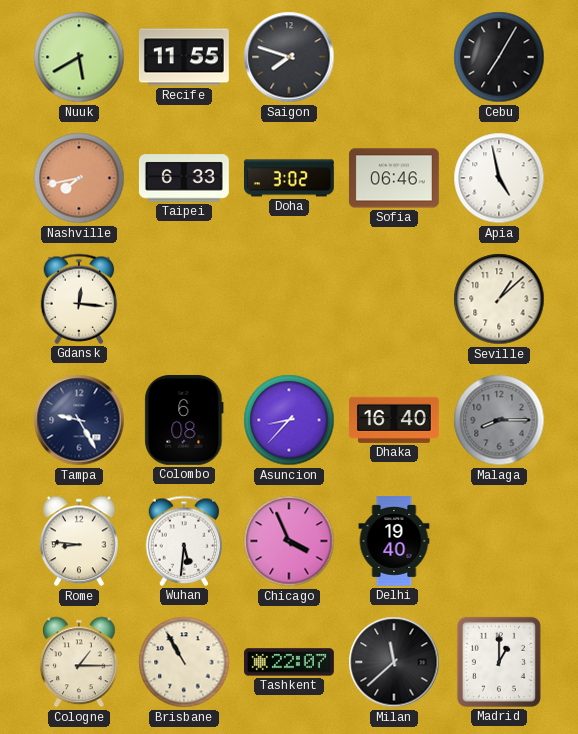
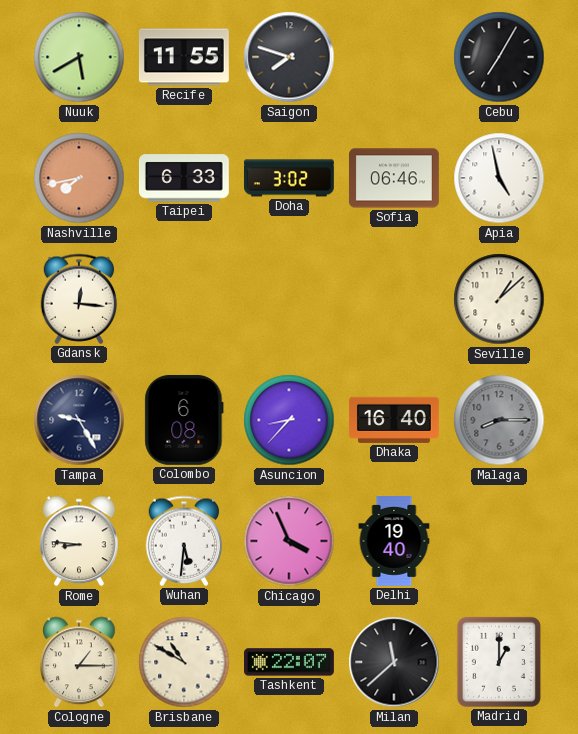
Brisbane: 10:55 -> 10:50 (184, 662)
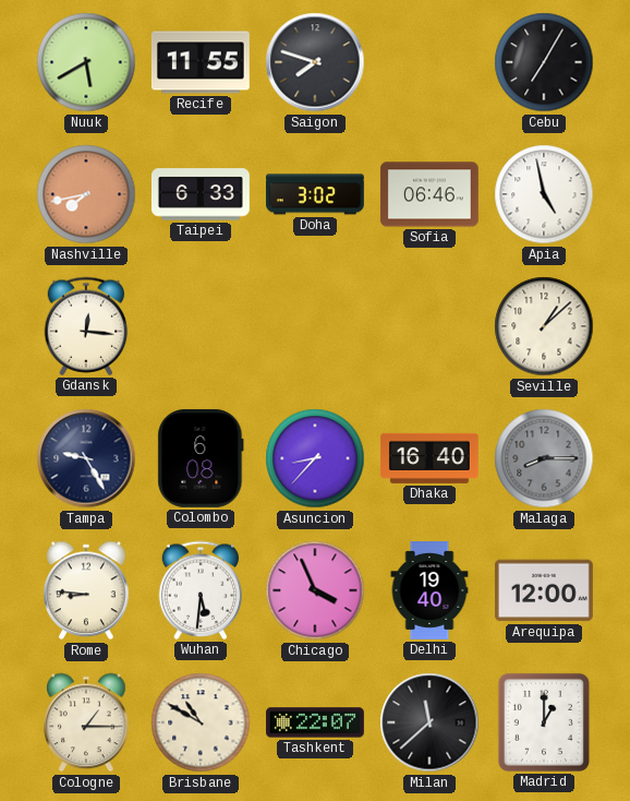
Arequipa: none -> 12:00 (544, 590)
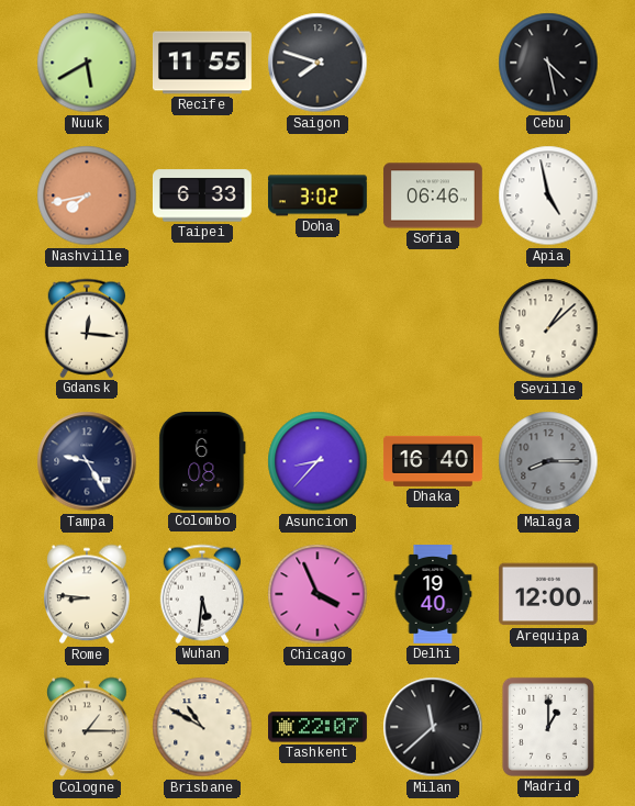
Cebu: 7:05 -> 4:28 (548, 63)
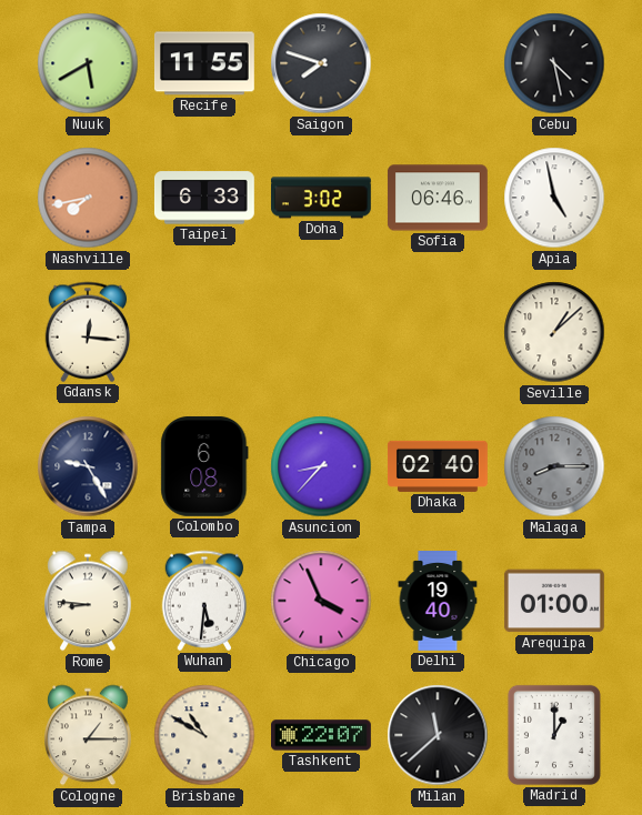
Dhaka: 16:40 -> 02:40 (438, 466)
Arequipa: 12:00 -> 01:00 (554, 601)
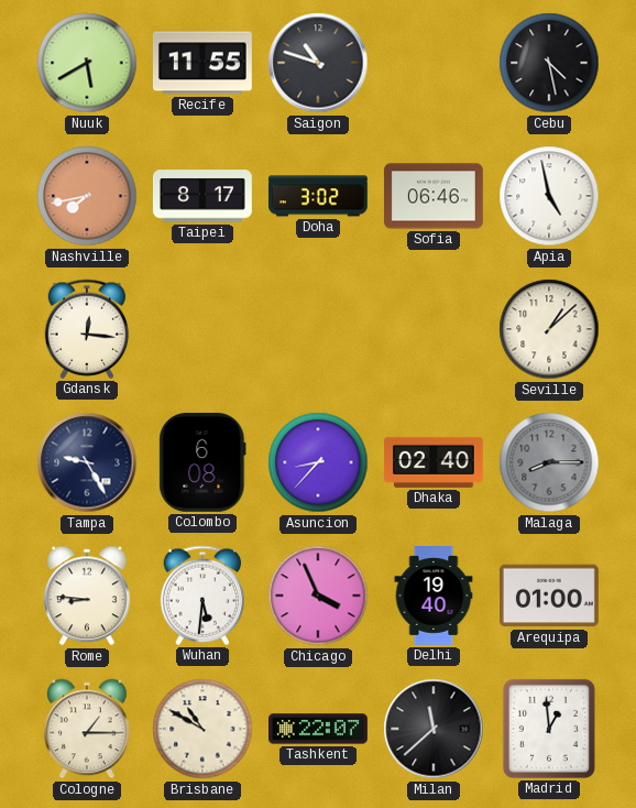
Saigon: 7:48 -> 10:48 (318, 63)
Taipei: 6:33 -> 8:17 (202, 196)
Madrid: 1:00 -> 12:59 (549, 729)
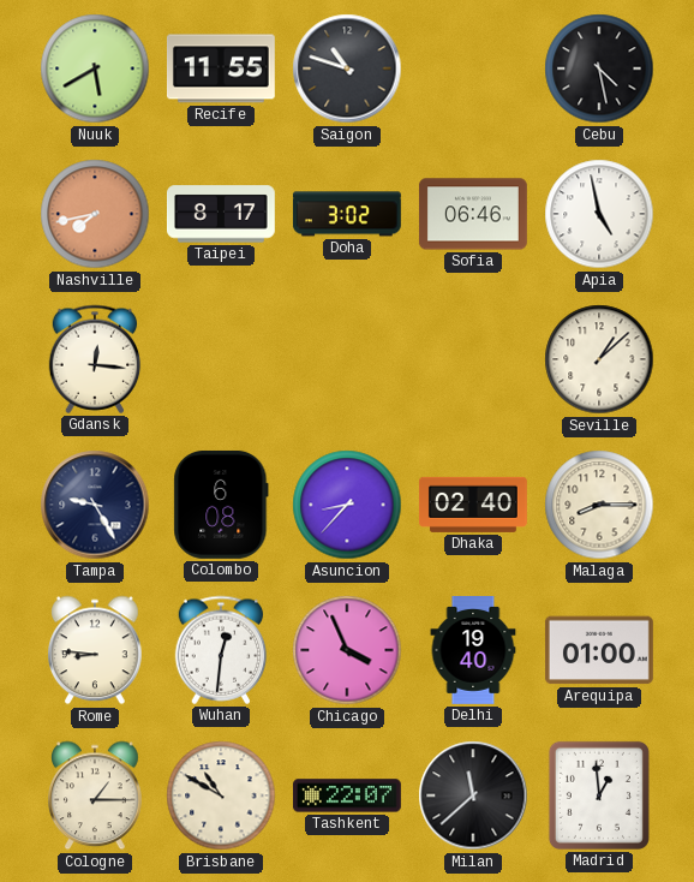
Malaga dial: grey -> cream (599, 505)
Wuhan: 5:31 -> 12:31 (221, 650)
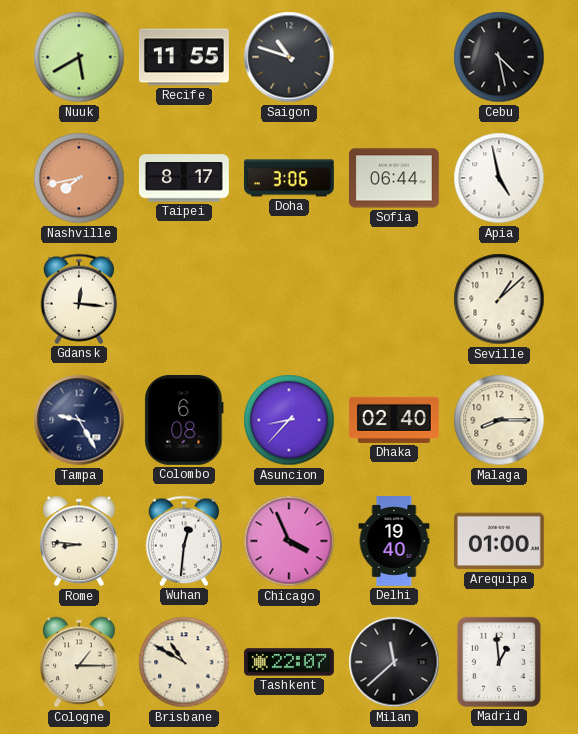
Doha: 3:02 -> 3:06 (289, 178)
Sofia: 06:46 -> 06:44 (394, 178)
